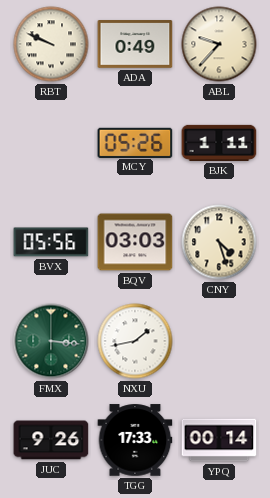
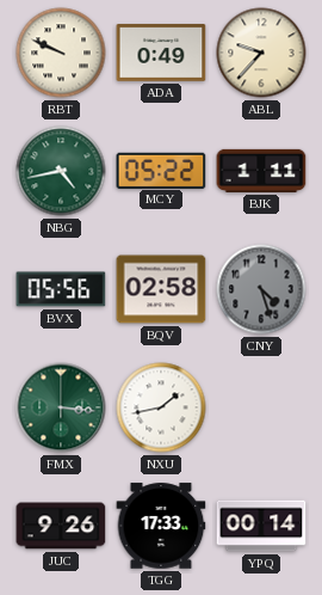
NBG: none -> 4:43 (61, 171)
MCY: 05:26 -> 05:22 (161, 170)
BQV: 03:03 -> 02:58 (161, 289)
CNY dial: cream -> grey (261, 289)
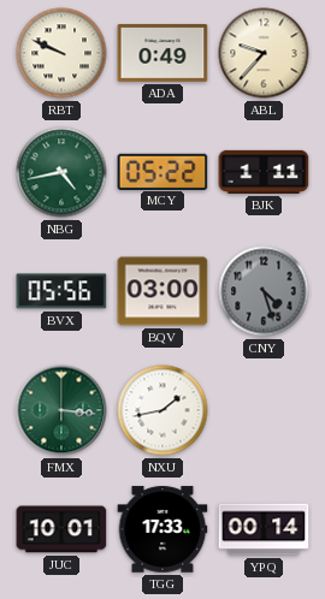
BQV: 02:58 -> 03:00 (162, 291)
JUC: 9:26 -> 10:01 (61, 529)
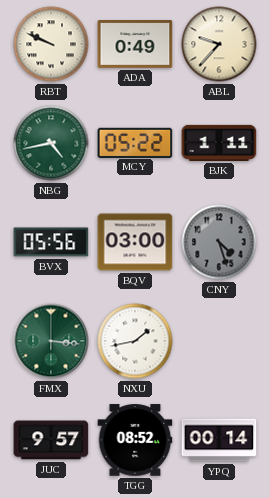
JUC: 10:01 -> 9:57 (51, 440)
TGG: 17:33 -> 08:52 (135, 440)
